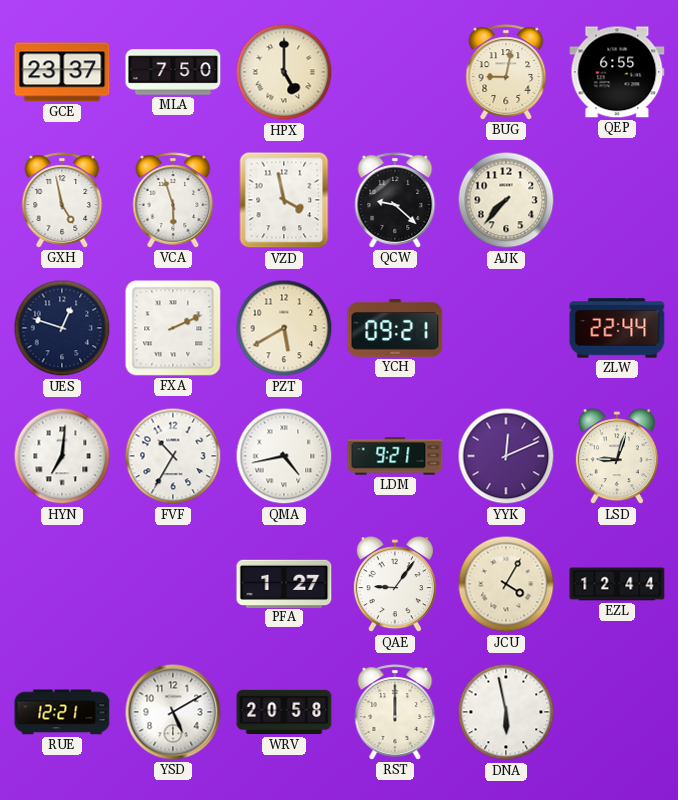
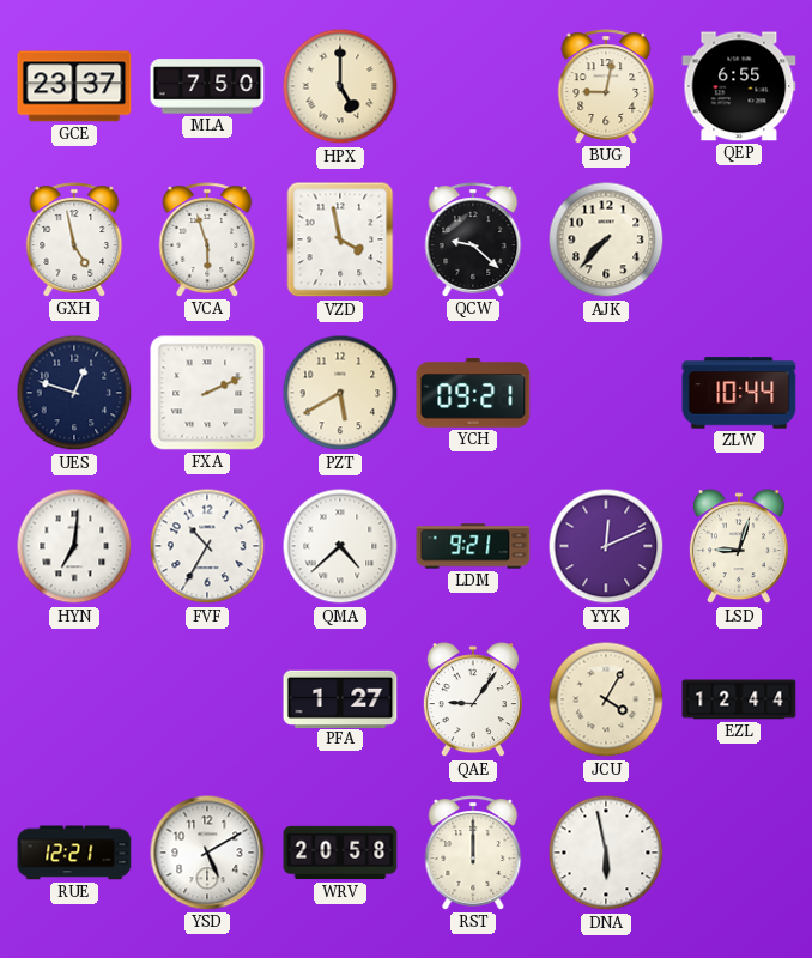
ZLW: 22:44 -> 10:44 (739, 393)
QMA: 4:43 -> 4:38 (340, 546)
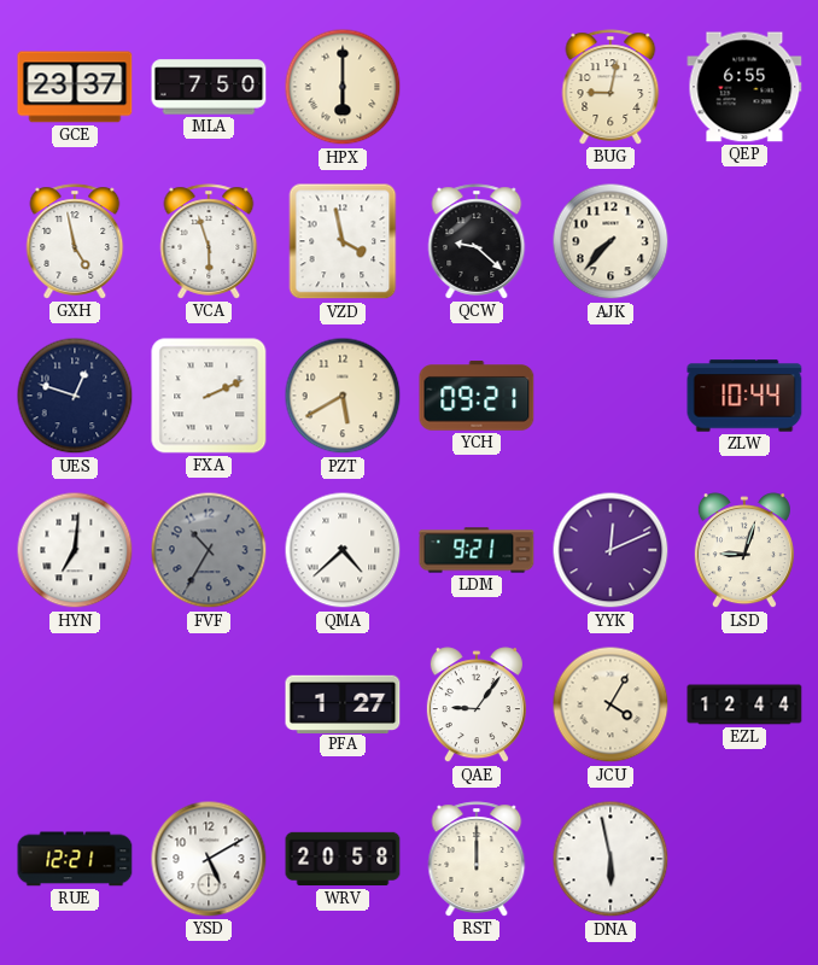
HPX: 5:00 -> 6:00 (343, 87)
FVF dial: white -> grey (209, 550)
